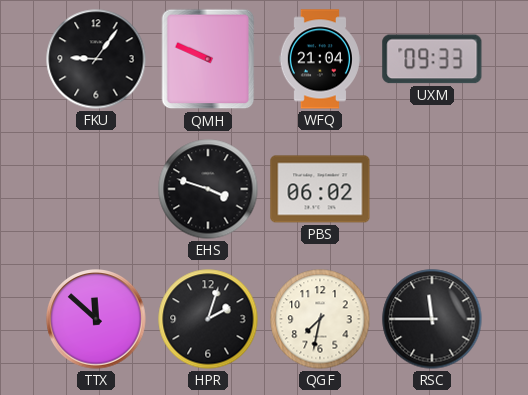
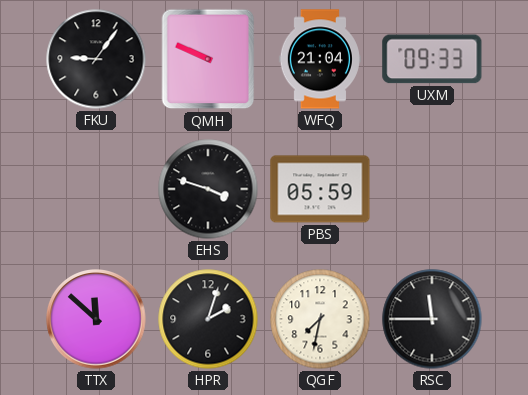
PBS: 06:02 -> 05:59 (320, 189)
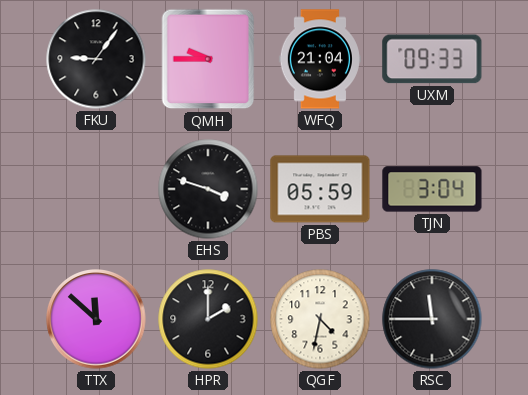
QMH: 9:49 -> 9:45 (208, 59)
TJN: none -> 3:04 (432, 189)
HPR: 2:03 -> 2:00 (208, 319)
QGF: 7:32 -> 4:32 (320, 319)
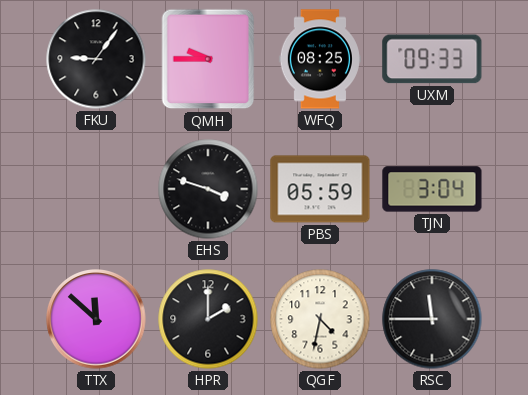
WFQ: 21:04 -> 08:25 (320, 59)
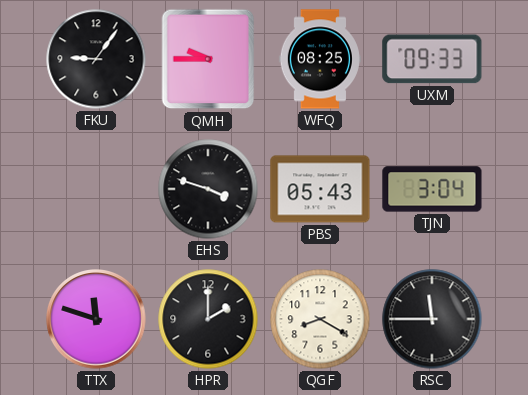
PBS: 05:59 -> 05:43 (320, 189)
TTX: 11:52 -> 11:48 (96, 319)
QGF: 4:32 -> 8:20 (320, 319)
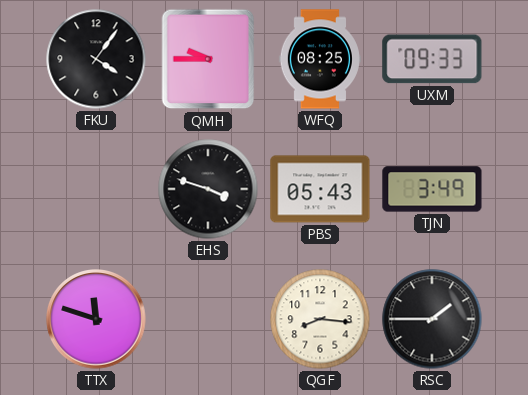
FKU: 9:06 -> 4:06 (96, 59)
TJN: 3:04 -> 3:49 (432, 189)
HPR: 2:00 -> none (208, 319)
QGF: 8:20 -> 8:16 (320, 319)
RSC: 11:45 -> 1:45 (432, 319)
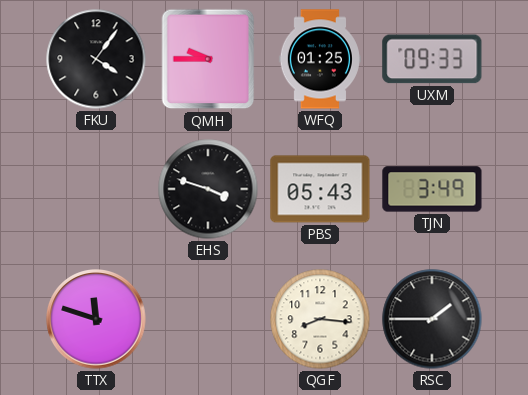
WFQ: 08:25 -> 01:25 (320, 59)
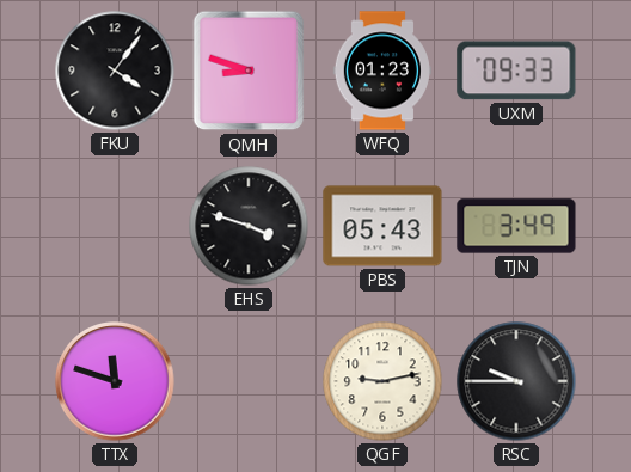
QMH: 9:45 -> 8:48 (249, 71)
WFQ: 01:25 -> 01:23 (382, 71)
QGF: 8:16 -> 9:13 (382, 381)
RSC: 1:45 -> 9:45 (516, 381)
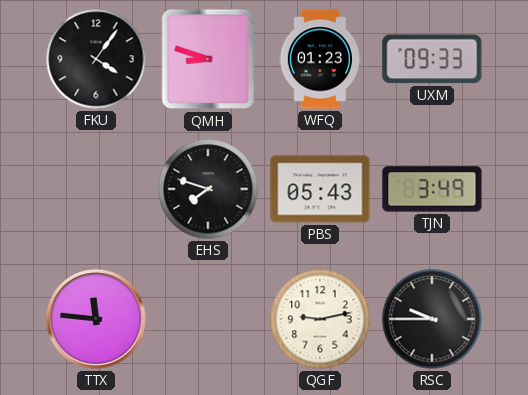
EHS: 3:48 -> 7:48 (208, 189)
TTX: 11:48 -> 11:46 (96, 319)
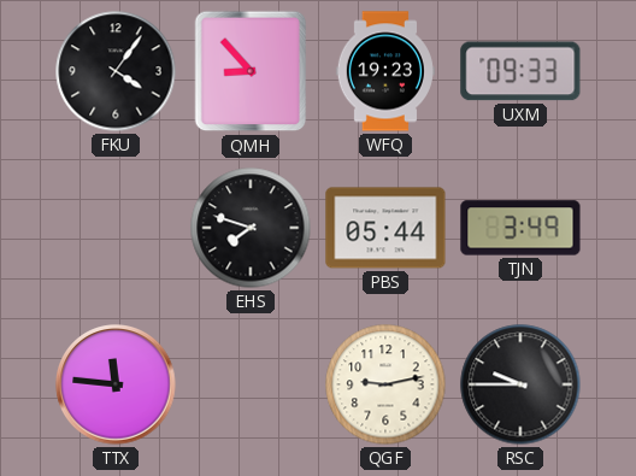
QMH: 8:48 -> 8:53 (251, 71)
WFQ: 01:23 -> 19:23 (385, 71)
PBS: 05:43 -> 05:44 (385, 228)
